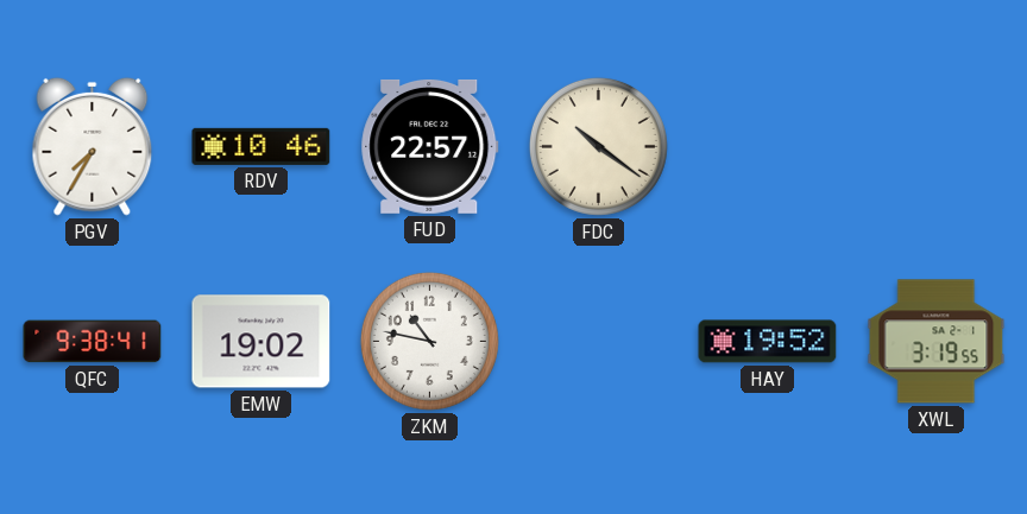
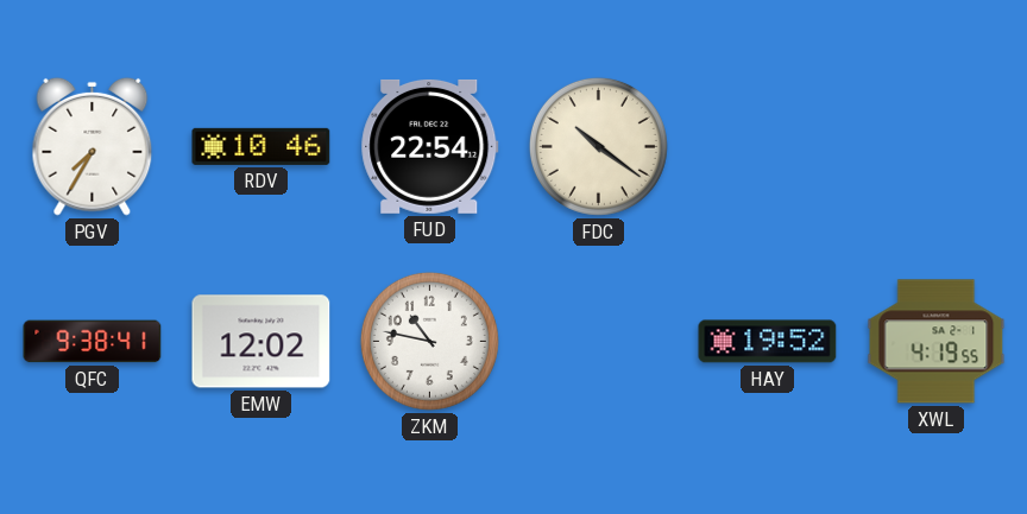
FUD: 22:57 -> 22:54 (430, 146)
EMW: 19:02 -> 12:02 (262, 342)
XWL: 3:19 -> 4:19 (937, 342)
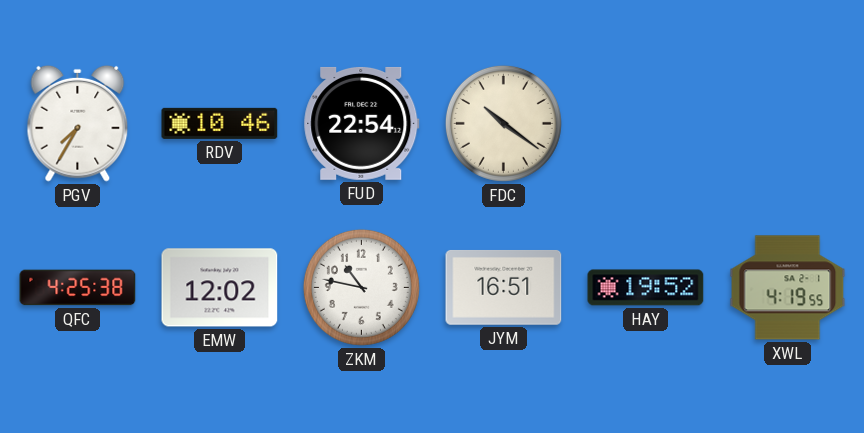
QFC: 9:38 -> 4:25 (78, 288)
JYM: none -> 16:51 (504, 287)
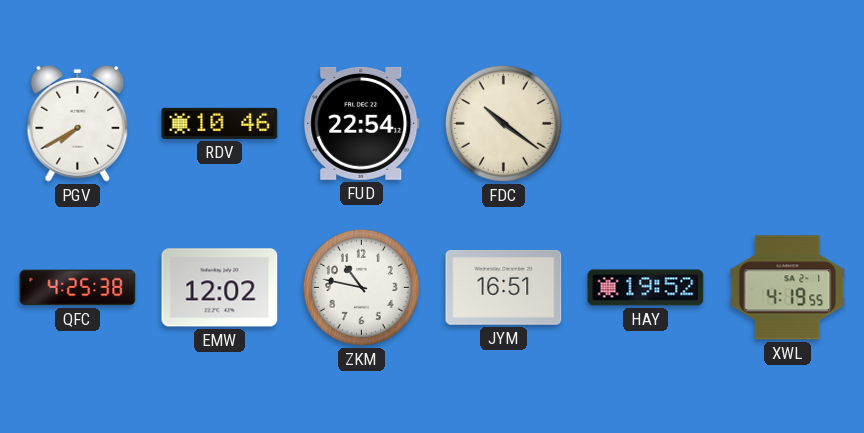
PGV: 7:35 -> 7:40 (78, 123)
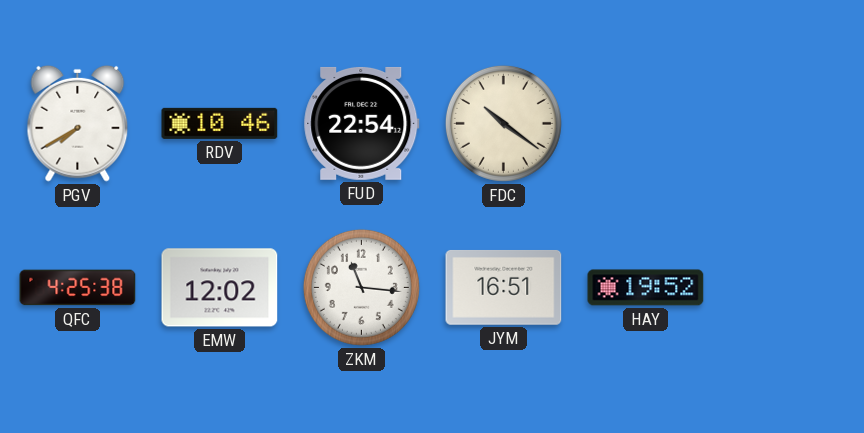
ZKM: 10:47 -> 11:16 (361, 287)
XWL: 4:19 -> none (788, 288)
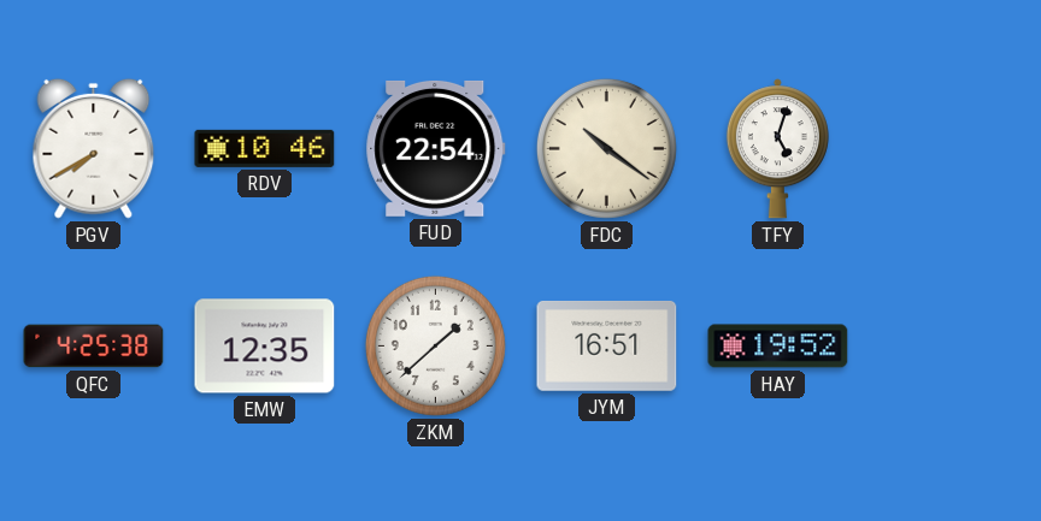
TFY: none -> 5:03 (777, 149)
EMW: 12:02 -> 12:35 (265, 347)
ZKM: 11:16 -> 1:38 (435, 345)
